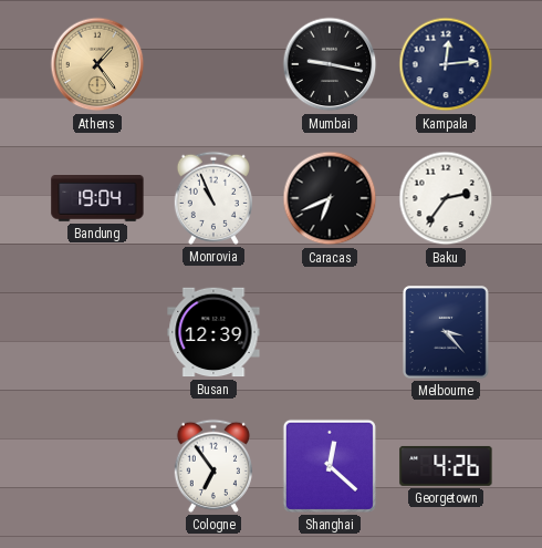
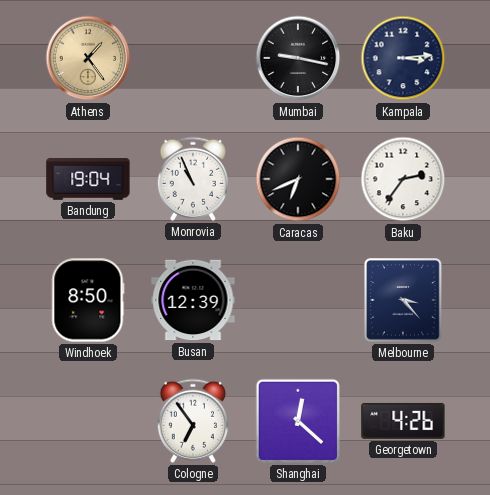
Kampala: 12:14 -> 3:14 (403, 58)
Windhoek: none -> 8:50 (88, 300)
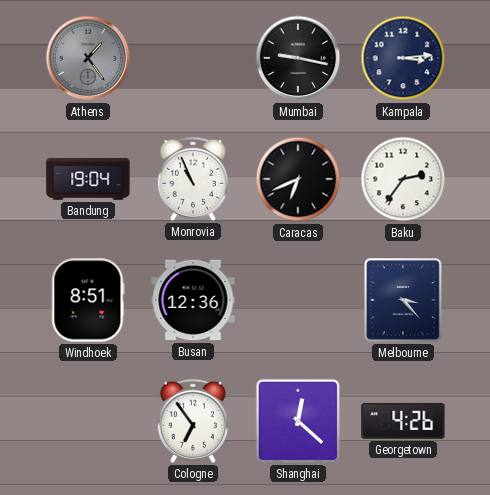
Athens dial: champagne -> grey (88, 58)
Windhoek: 8:50 -> 8:51 (88, 300)
Busan: 12:39 -> 12:36 (193, 300)
